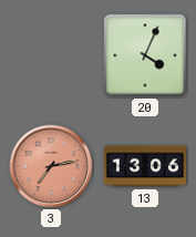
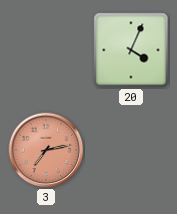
13: 13:06 -> none (144, 166)
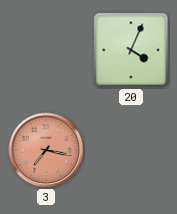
3: 7:13 -> 7:17 (46, 150)
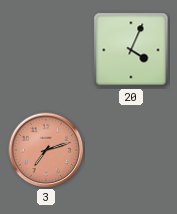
3: 7:17 -> 7:12 (46, 150)
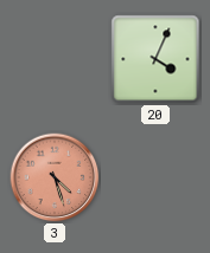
3: 7:12 -> 4:27 (55, 177)
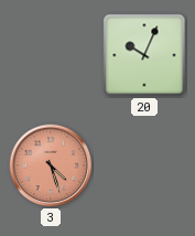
20: 4:04 -> 10:04 (144, 55)
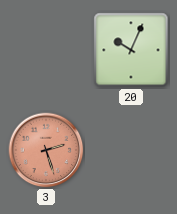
3: 4:27 -> 2:27 (46, 150)
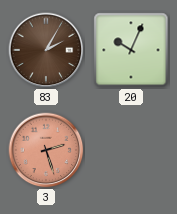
83: none -> 2:05 (46, 50)
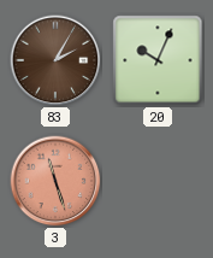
3: 2:27 -> 11:27 (55, 181)
